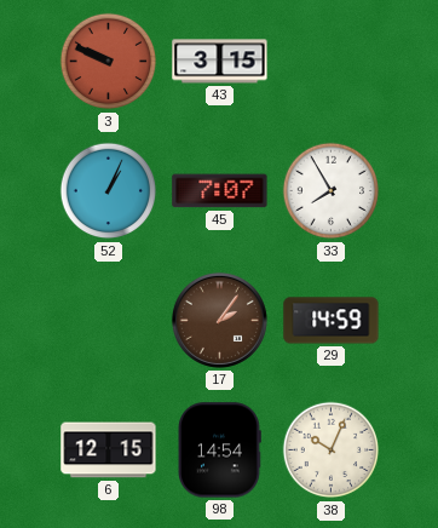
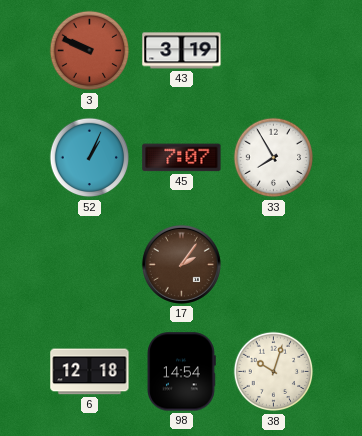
43: 3:15 -> 3:19 (182, 51)
29: 14:59 -> none (332, 321)
6: 12:15 -> 12:18 (90, 372)
38: 10:04 -> 10:03 (274, 372)
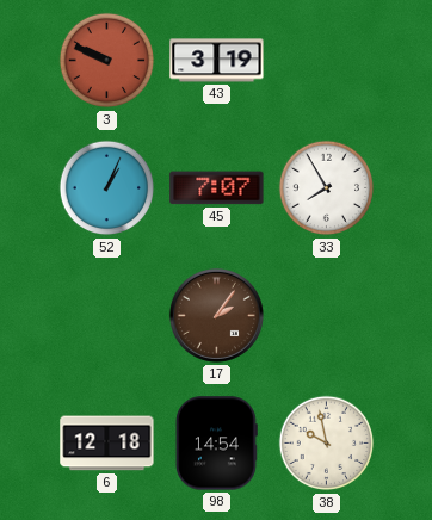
38: 10:03 -> 9:58 (327, 444)
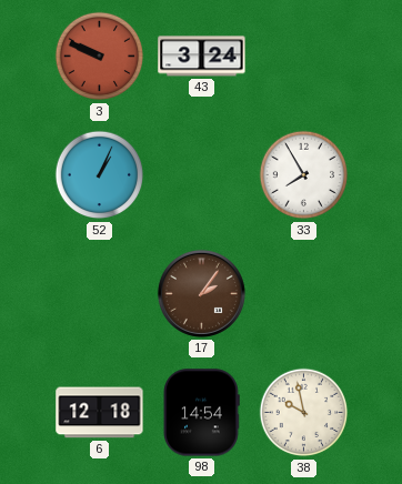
43: 3:19 -> 3:24 (202, 57)
45: 7:07 -> none (217, 188)
